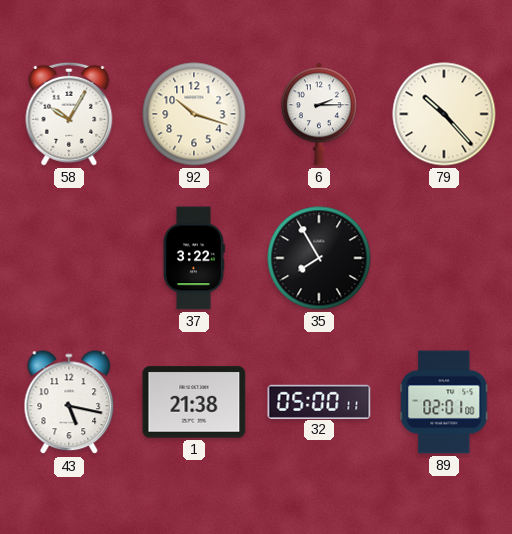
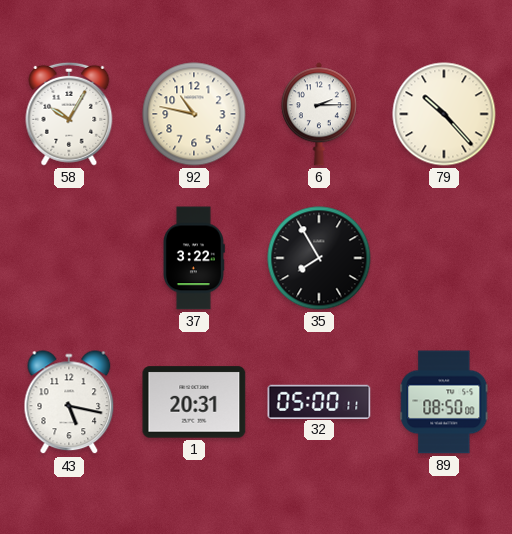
92: 10:18 -> 10:47 (194, 114)
1: 21:38 -> 20:31 (194, 402)
89: 02:01 -> 08:50 (444, 402)
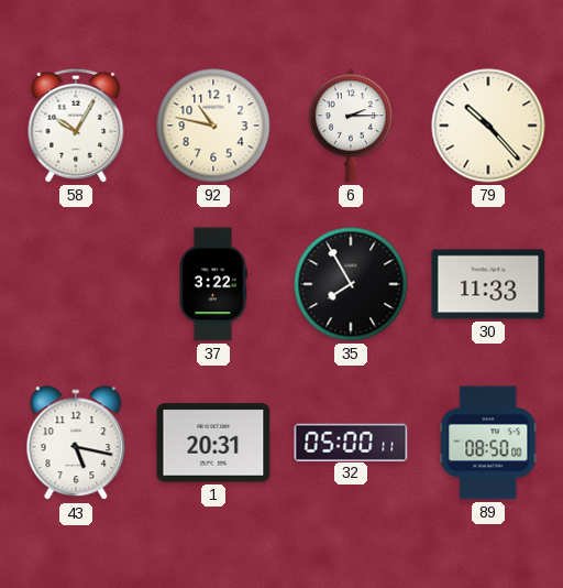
30: none -> 11:33 (488, 284)
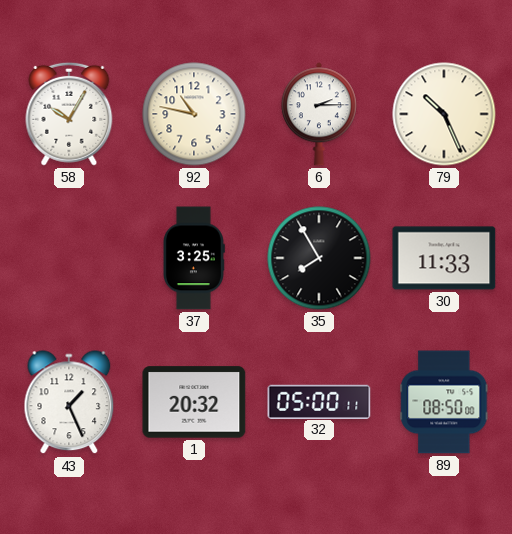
79: 10:23 -> 10:26 (444, 114)
37: 3:22 -> 3:25 (193, 258)
43: 5:17 -> 1:26 (69, 403)
1: 20:31 -> 20:32 (194, 402)
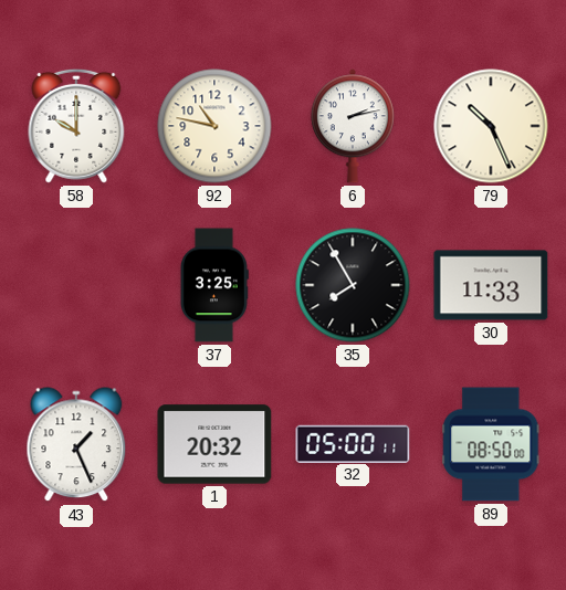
58: 10:05 -> 10:00 (76, 126)
6: 2:15 -> 2:13 (353, 126)
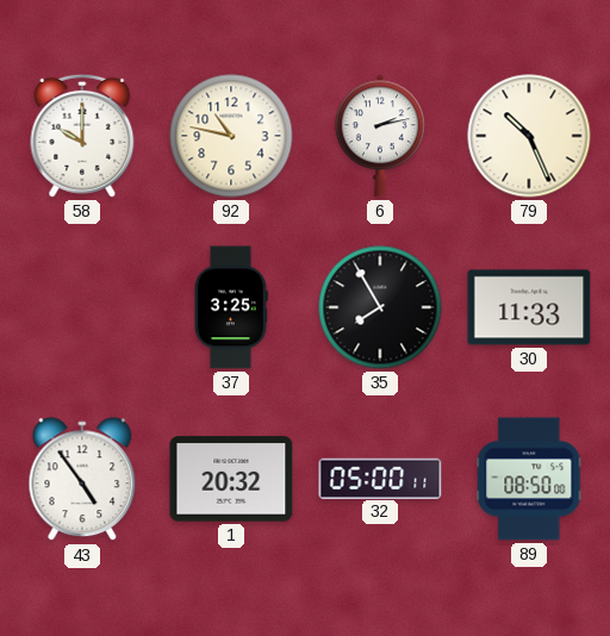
43: 1:26 -> 4:54 (82, 480)
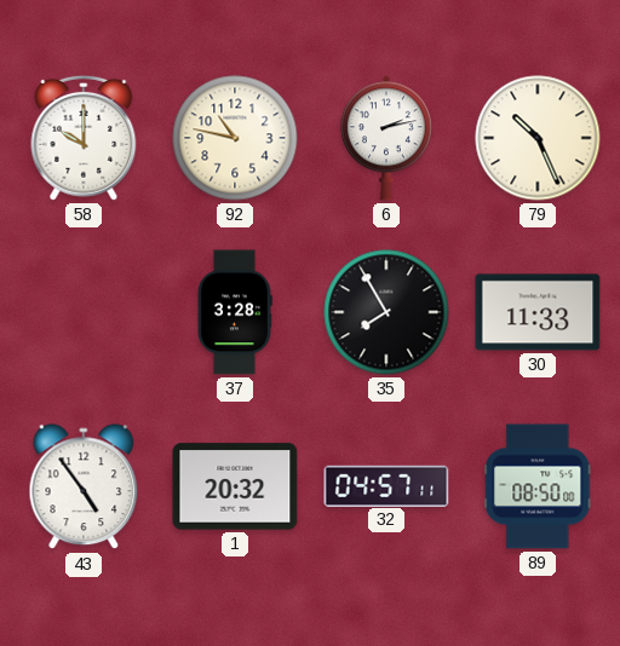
37: 3:25 -> 3:28 (234, 312)
32: 05:00 -> 04:57 (386, 485)
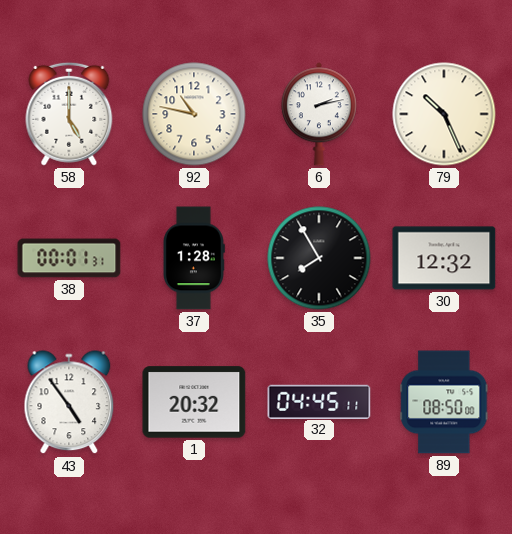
58: 10:00 -> 5:00 (69, 114)
38: none -> 00:01 (69, 258)
37: 3:28 -> 1:28 (193, 258)
30: 11:33 -> 12:32 (444, 258)
32: 04:57 -> 04:45 (319, 401)
